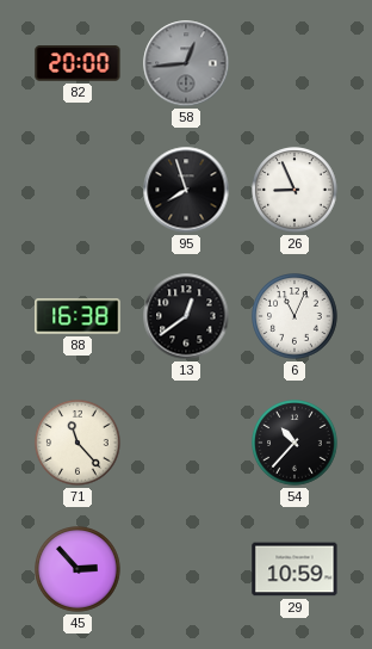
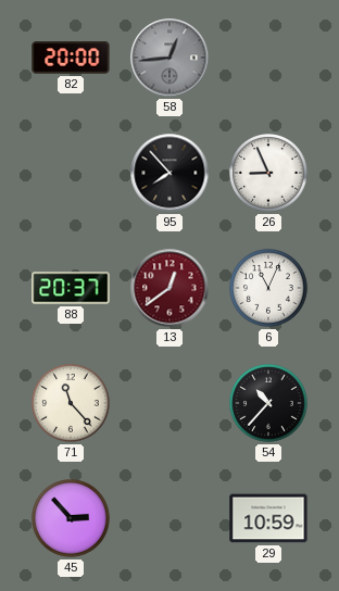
95: 7:57 -> 7:53 (169, 173)
88: 16:38 -> 20:37 (71, 288)
13 dial: black -> burgundy (169, 288)
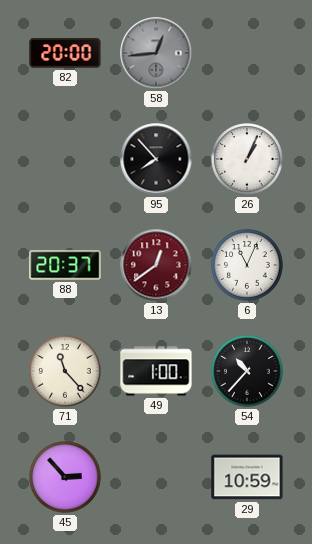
26: 8:56 -> 1:04 (247, 159)
49: none -> 1:00 (156, 371)
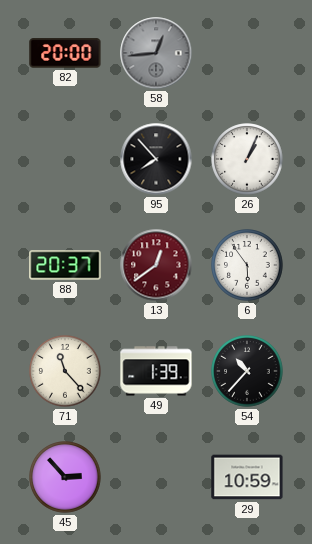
6: 11:04 -> 5:54 (247, 265)
49: 1:00 -> 1:39 (156, 371)
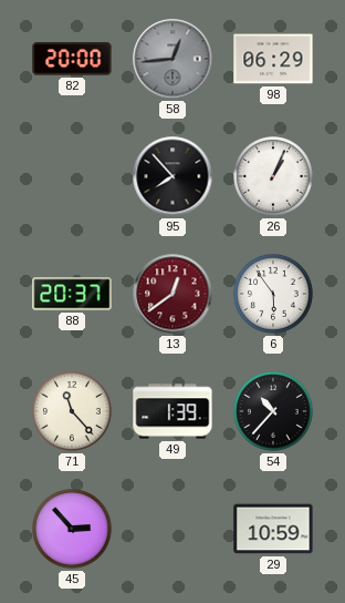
98: none -> 06:29 (273, 59)
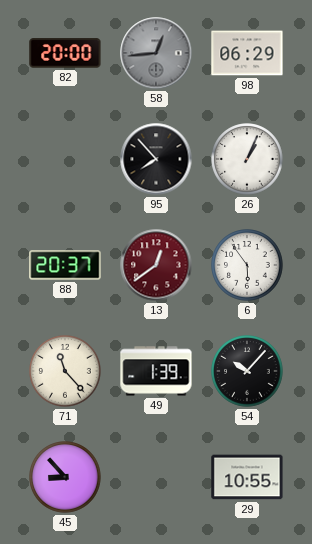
54: 10:37 -> 10:07 (247, 371)
45: 2:53 -> 8:53 (65, 477)
29: 10:59 -> 10:55 (247, 477)
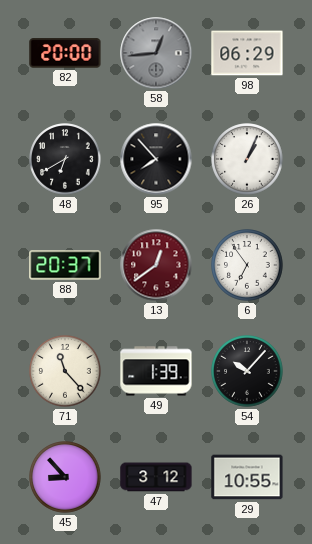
48: none -> 6:40 (65, 159)
6: 5:54 -> 6:54 (247, 265)
47: none -> 3:12 (156, 477)
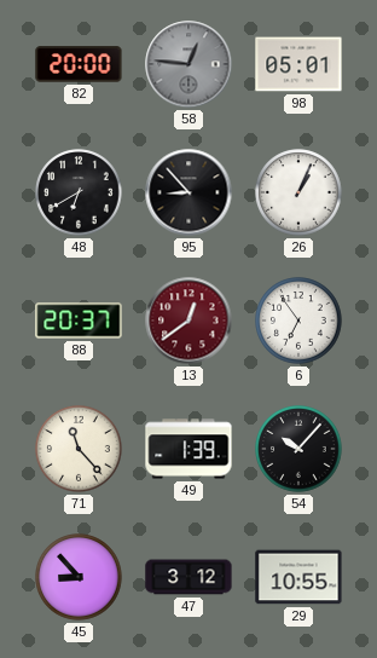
58: 12:44 -> 12:46 (188, 64)
98: 06:29 -> 05:01 (298, 64)
95: 7:53 -> 8:53 (188, 192)
